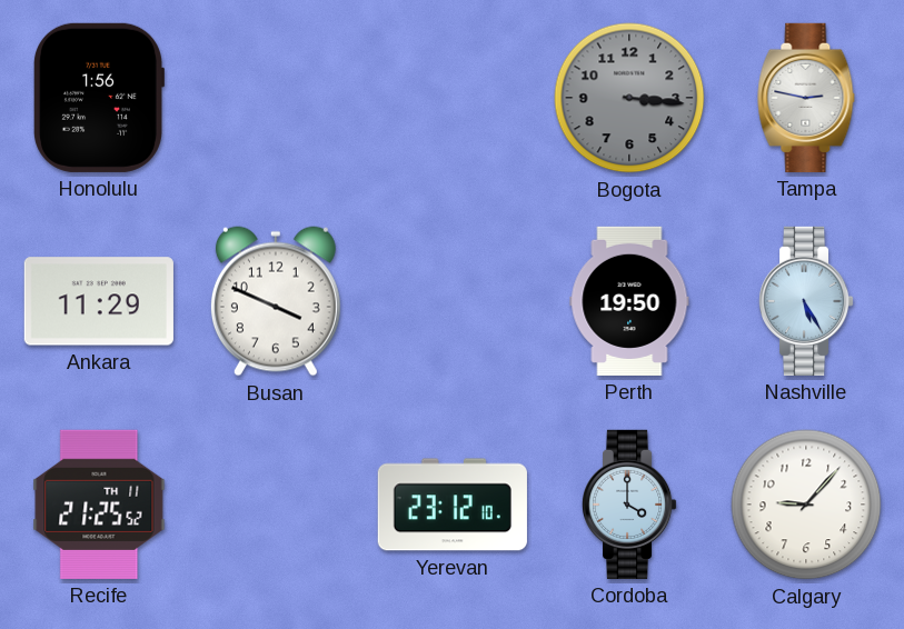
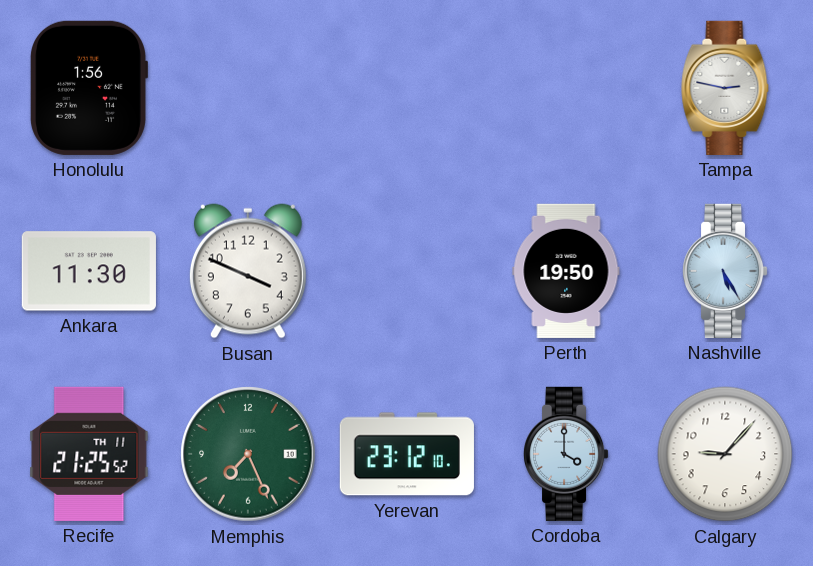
Bogota: 3:16 -> none (629, 98)
Ankara: 11:29 -> 11:30 (89, 271)
Memphis: none -> 7:26 (248, 454)
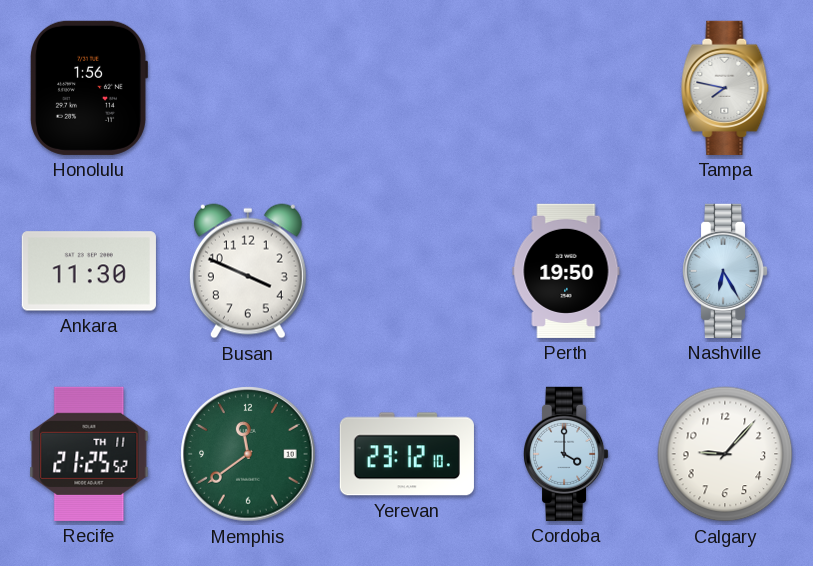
Tampa: 2:47 -> 7:47 (725, 88)
Nashville: 5:25 -> 6:25 (725, 271)
Memphis: 7:26 -> 11:39 (248, 454)
